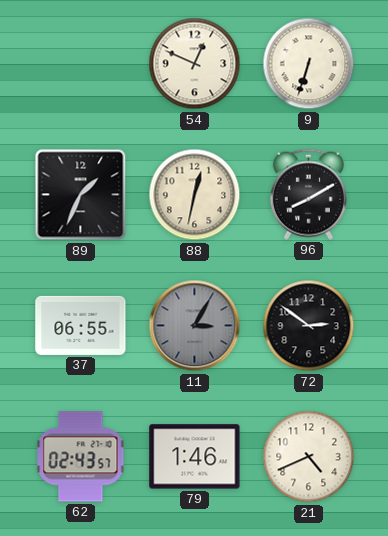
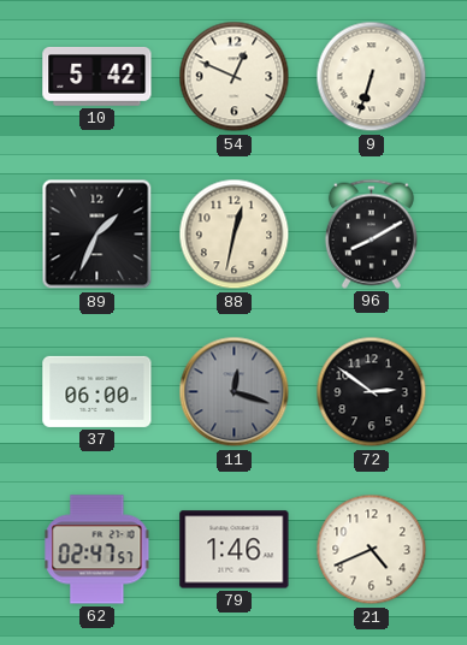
10: none -> 5:42 (97, 76)
37: 06:55 -> 06:00 (97, 391)
11: 3:05 -> 12:18 (235, 392)
62: 02:43 -> 02:47 (97, 550)
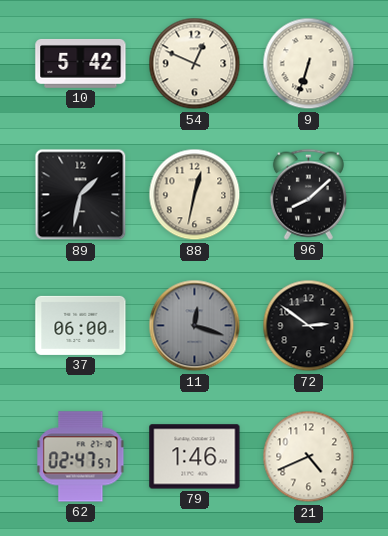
89: 1:34 -> 1:32 (81, 195)
96: 8:10 -> 8:08 (308, 194)
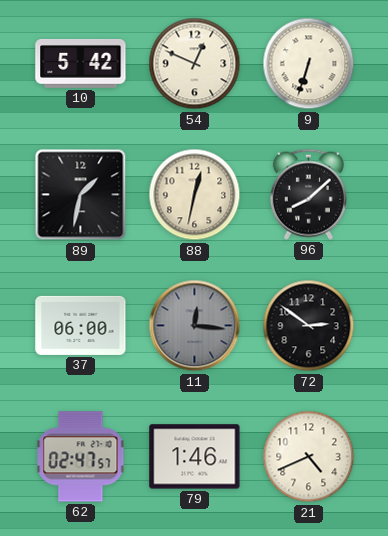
11: 12:18 -> 12:16 (195, 326)
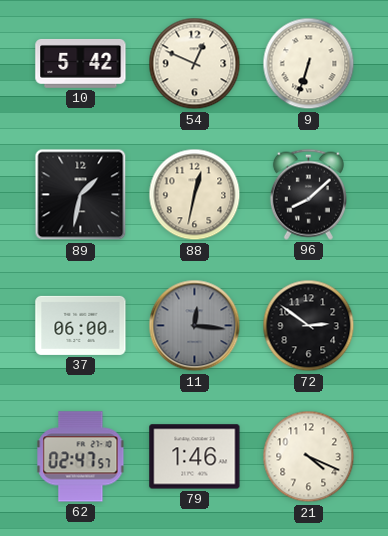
21: 4:41 -> 4:19 (309, 457)
